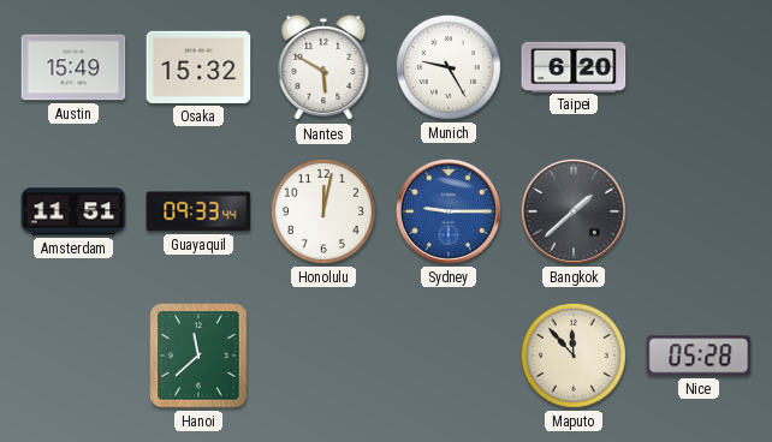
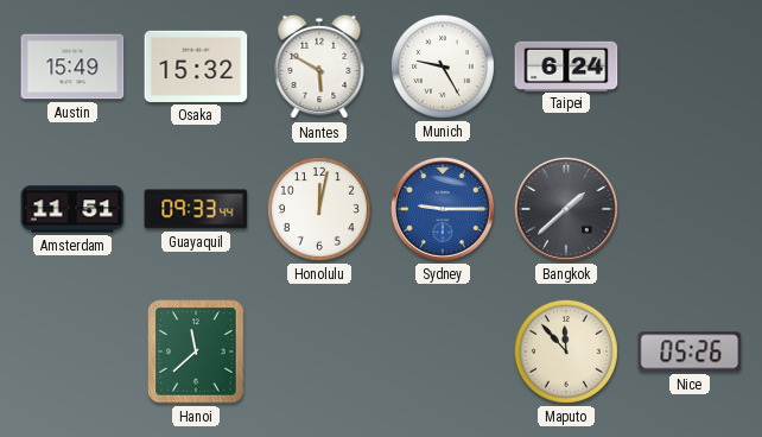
Taipei: 6:20 -> 6:24 (566, 65)
Nice: 05:28 -> 05:26 (690, 351)
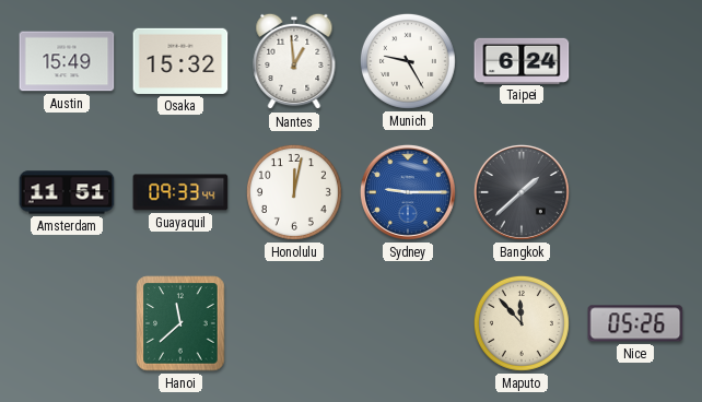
Nantes: 5:50 -> 12:59 (294, 61)
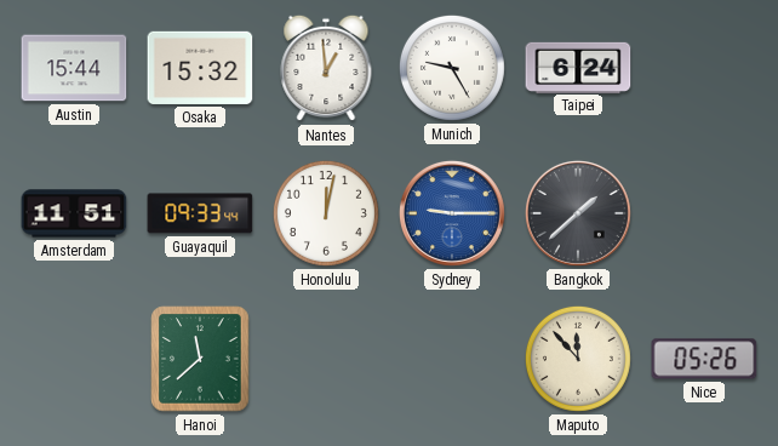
Austin: 15:49 -> 15:44 (74, 68)
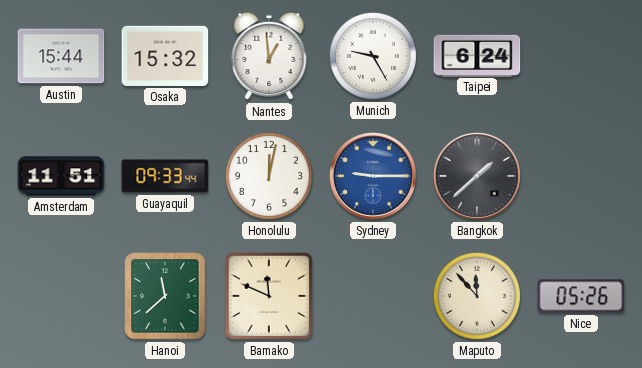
Bamako: none -> 11:49 (269, 296)
